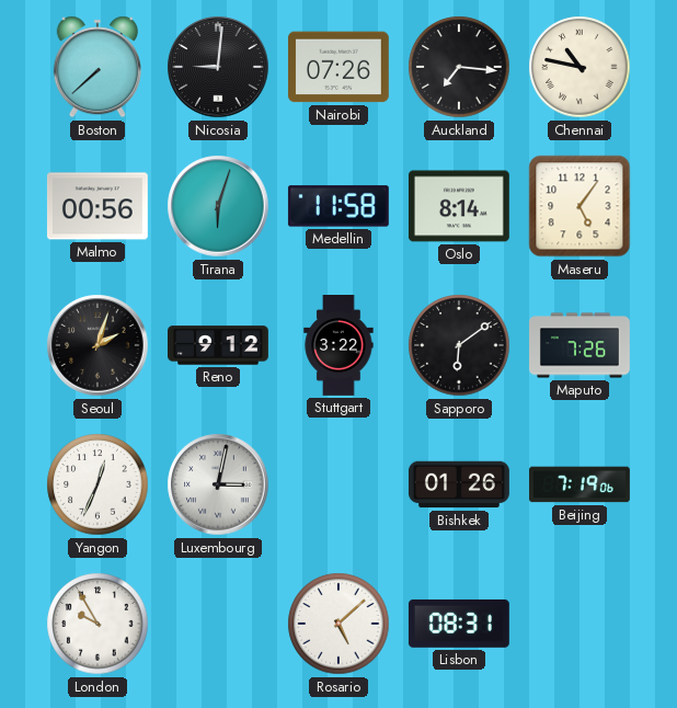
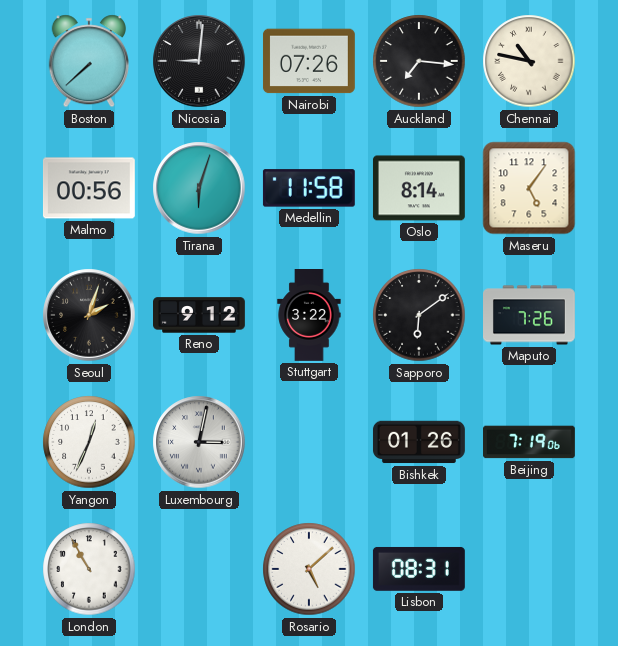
London: 9:55 -> 10:55 (89, 569)
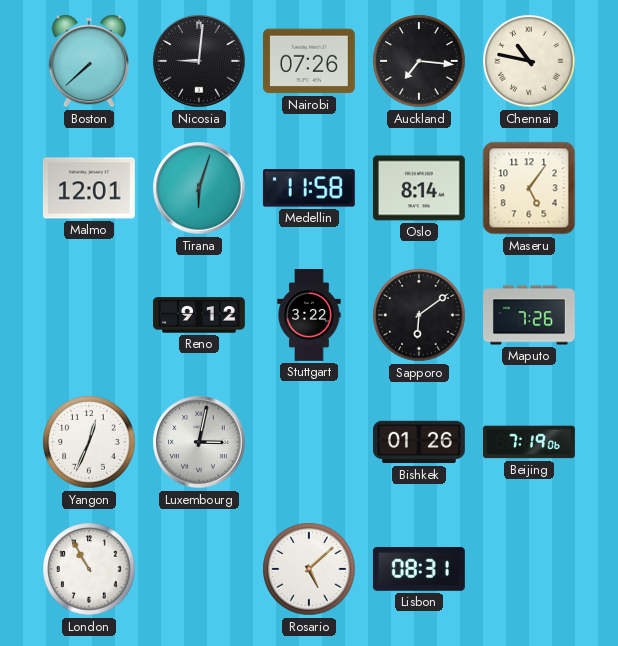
Malmo: 00:56 -> 12:01 (89, 188)
Seoul: 2:03 -> none (89, 315)
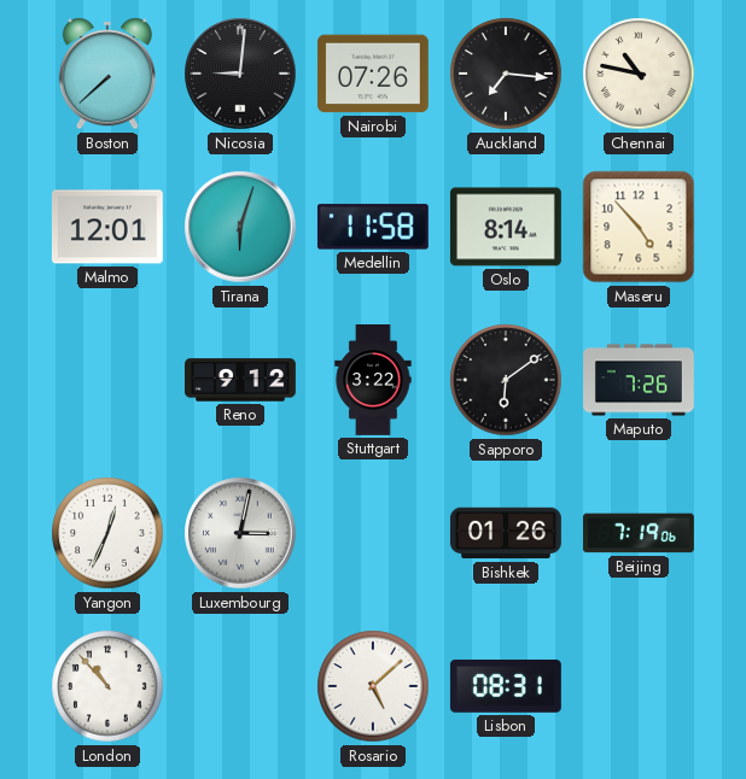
Maseru: 5:06 -> 4:53 (639, 227)
London: 10:55 -> 10:53 (107, 686)
